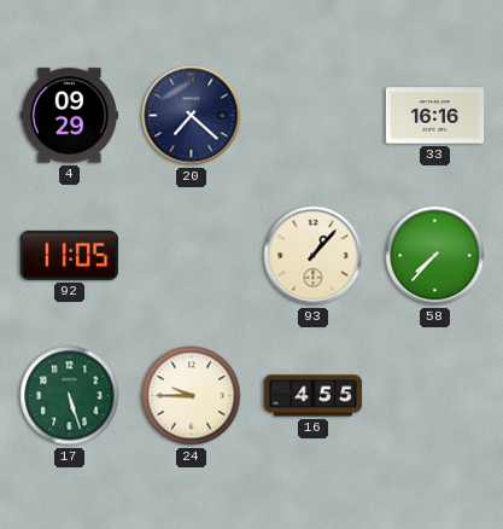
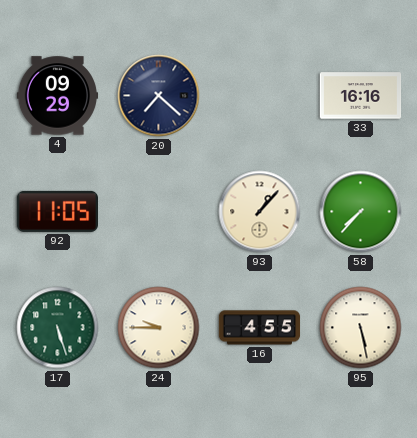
95: none -> 5:28 (361, 328)
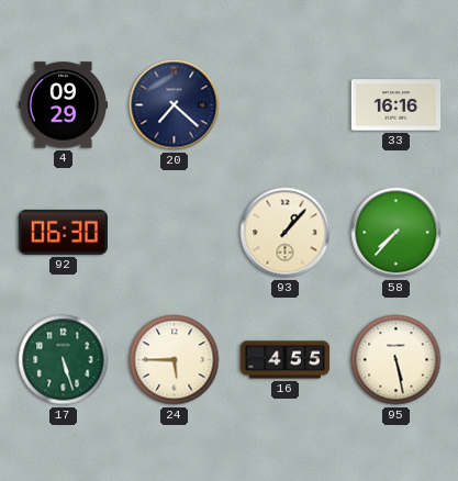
92: 11:05 -> 06:30 (63, 232)
24: 9:45 -> 5:45 (175, 360)
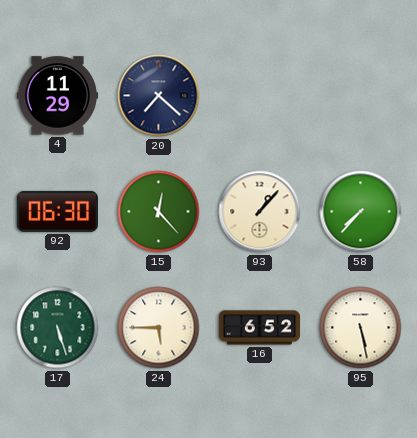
4: 09:29 -> 11:29 (58, 96)
33: 16:16 -> none (396, 105)
15: none -> 12:23 (159, 212)
16: 4:55 -> 6:52 (260, 328)
